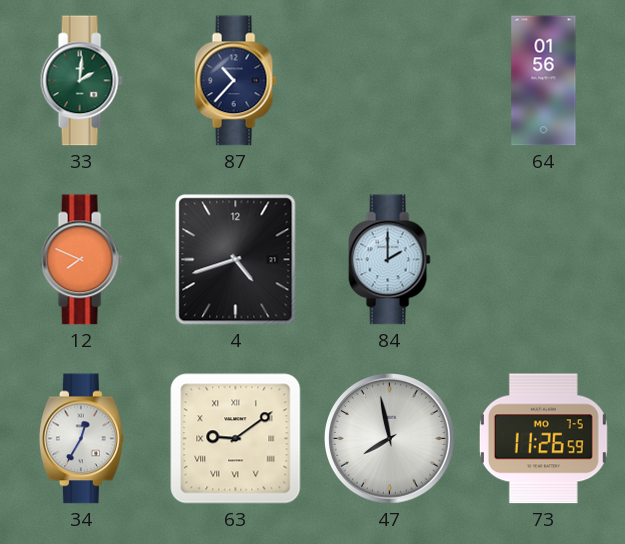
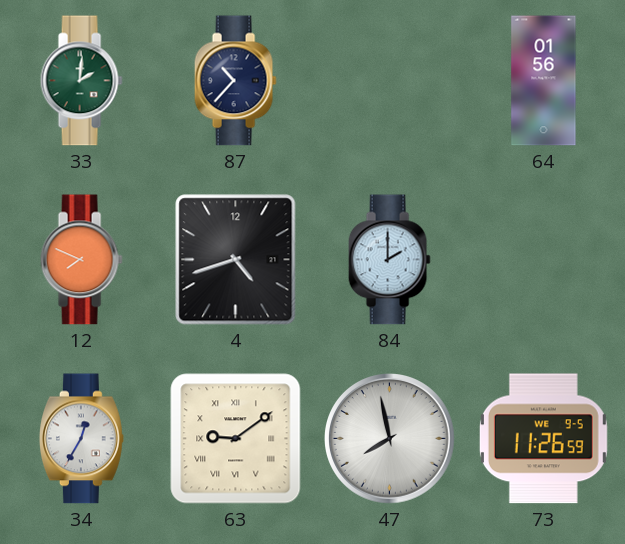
73 date: MO 7-5 -> WE 9-5 (543, 439)
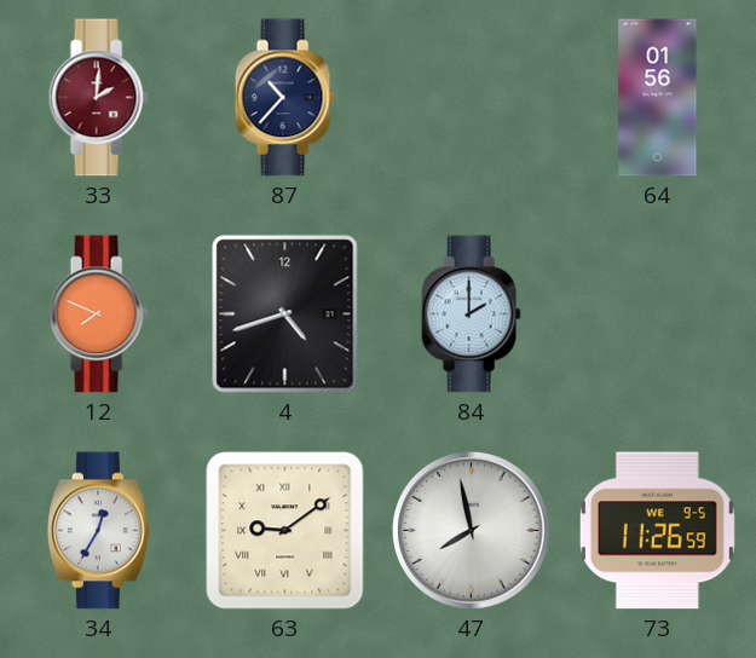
33 dial: green -> burgundy (98, 98)
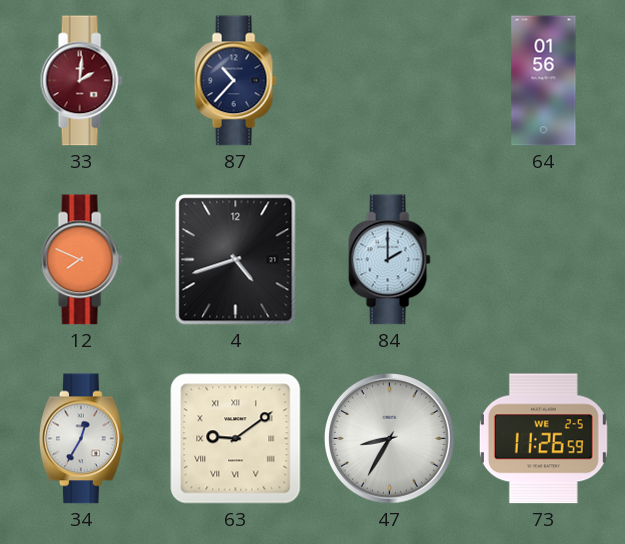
47: 7:58 -> 8:35 (390, 439)
73 date: WE 9-5 -> WE 2-5 (543, 439)
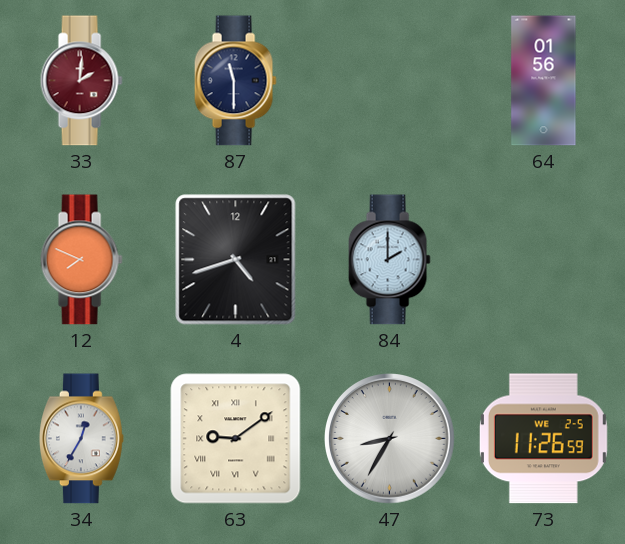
87: 10:37 -> 11:30 (235, 81)
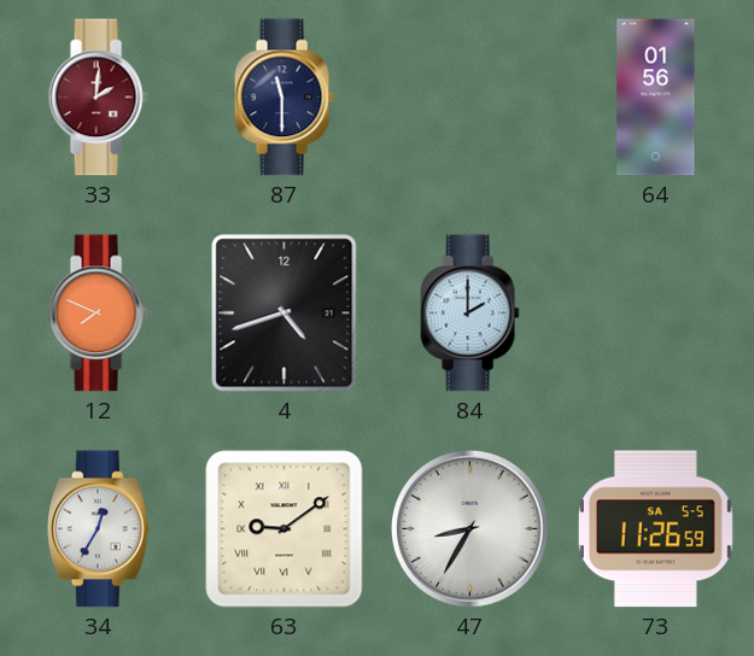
73 date: WE 2-5 -> SA 5-5 (655, 529)
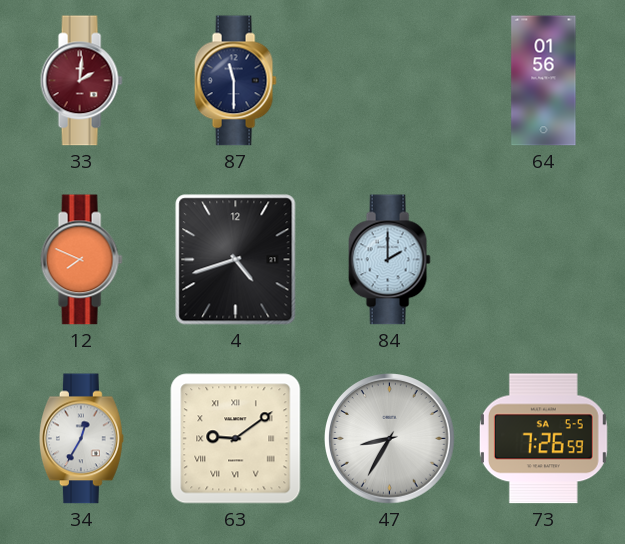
73: 11:26 -> 7:26 (543, 439)
